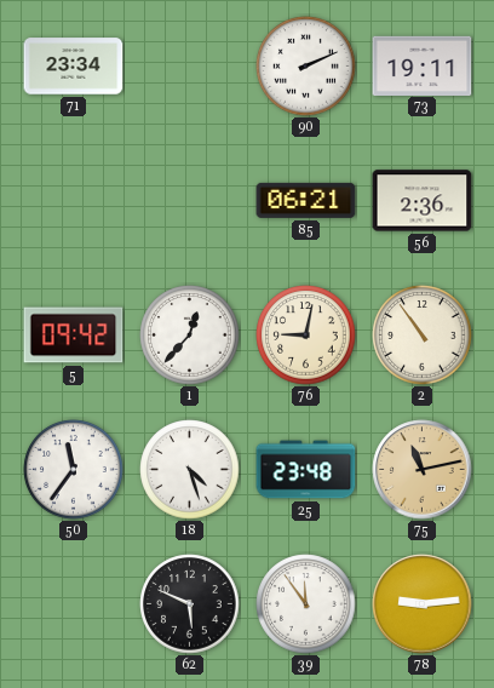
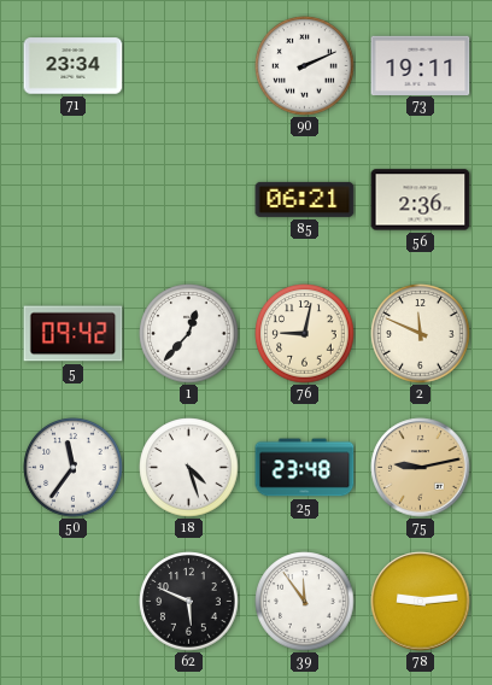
2: 10:54 -> 11:49 (421, 334)
75: 11:13 -> 9:13 (421, 468)
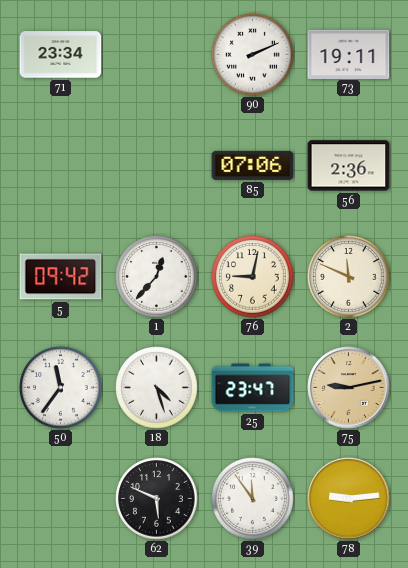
85: 06:21 -> 07:06 (253, 165)
25: 23:48 -> 23:47 (253, 388)
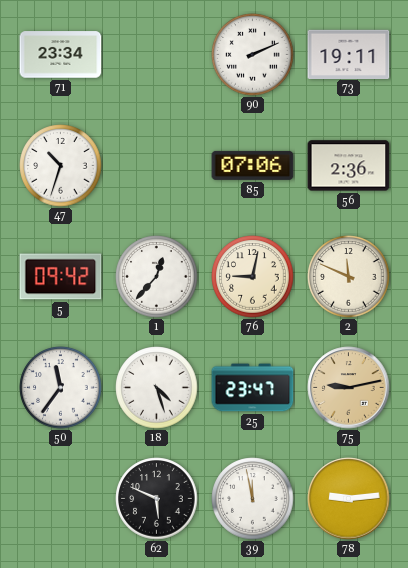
47: none -> 10:33 (61, 166)
39: 11:54 -> 11:58 (253, 499)
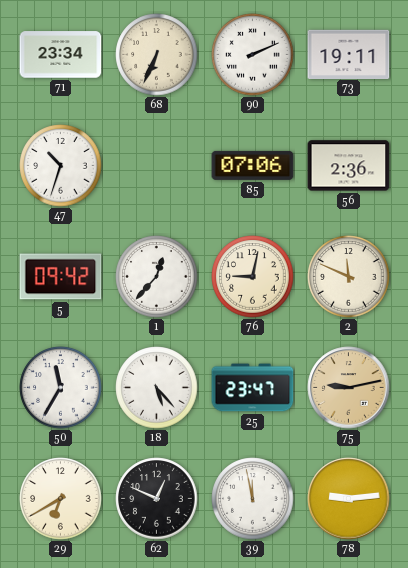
68: none -> 6:34 (157, 55)
50: 11:36 -> 11:35 (61, 388)
18: 4:27 -> 5:23 (157, 388)
29: none -> 6:40 (61, 499)
62: 5:49 -> 12:49 (157, 499)
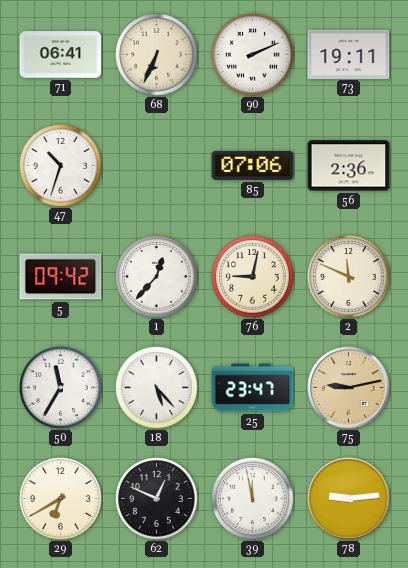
71: 23:34 -> 06:41 (61, 55)
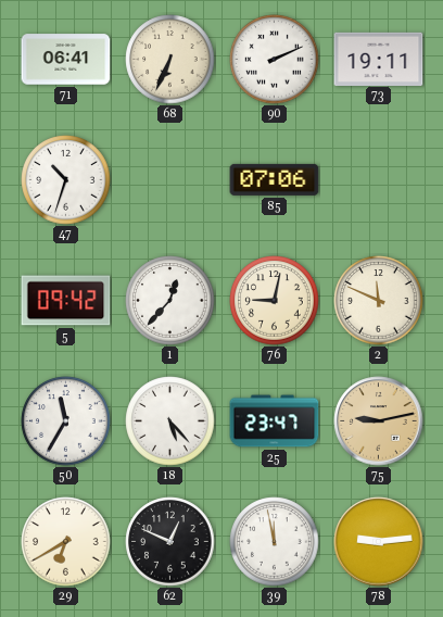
56: 2:36 -> none (349, 166)
